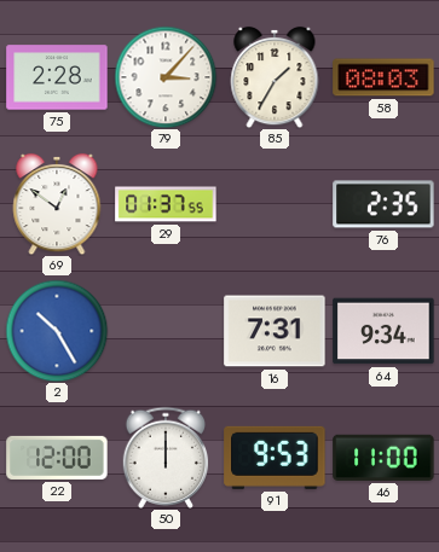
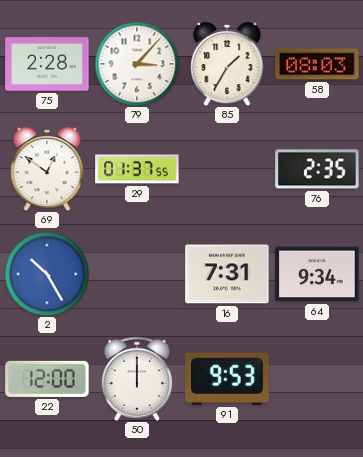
46: 11:00 -> none (383, 458)
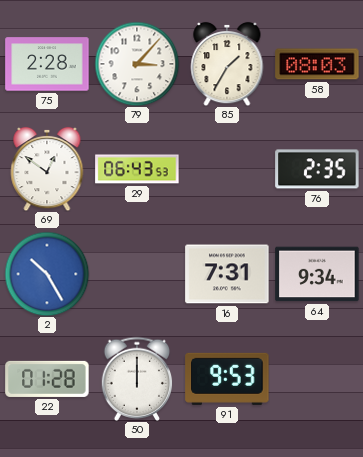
29: 01:37 -> 06:43 (137, 169)
22: 12:00 -> 01:28 (47, 379)
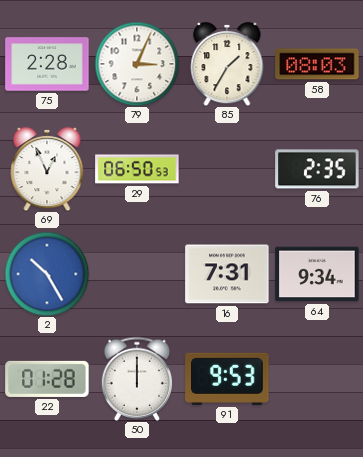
79: 3:07 -> 3:04 (137, 64)
69: 12:51 -> 12:56 (47, 169)
29: 06:43 -> 06:50 (137, 169)
